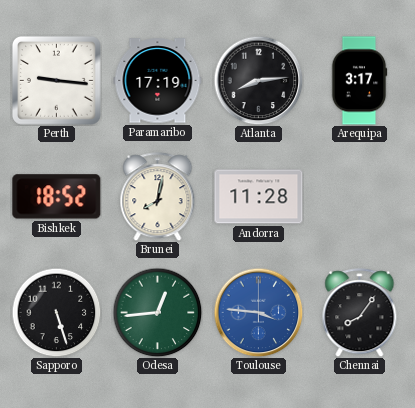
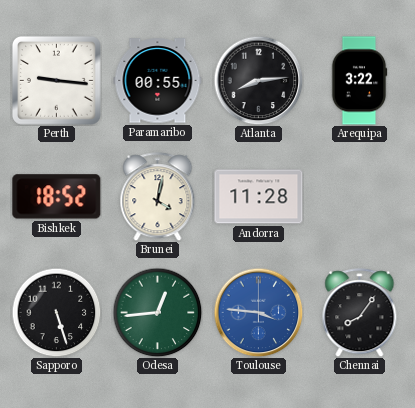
Paramaribo: 17:19 -> 00:55 (158, 81)
Arequipa: 3:17 -> 3:22 (359, 81)
Brunei: 8:02 -> 4:02 (158, 197)
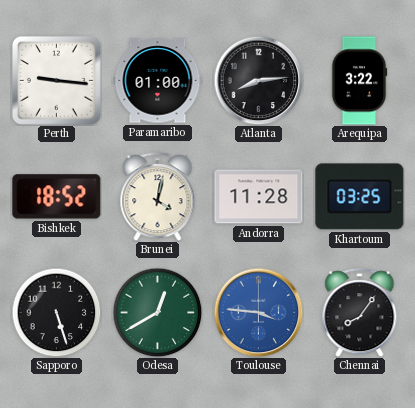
Paramaribo: 00:55 -> 01:00 (158, 81)
Khartoum: none -> 03:25 (360, 197)
Odesa: 12:44 -> 12:40 (157, 312)
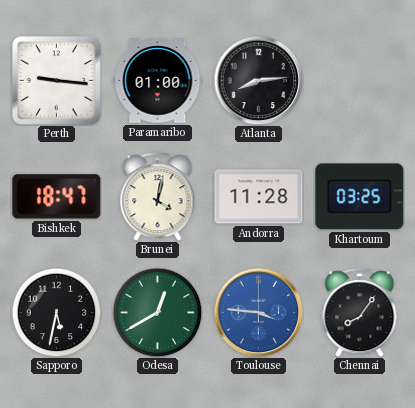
Arequipa: 3:22 -> none (359, 81)
Bishkek: 18:52 -> 18:47 (57, 197)
Sapporo: 5:27 -> 5:32 (56, 312)
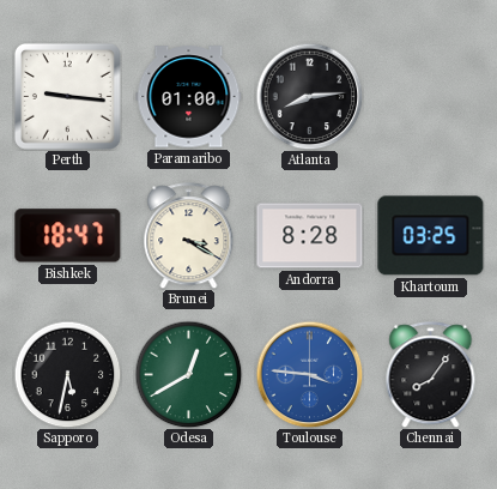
Brunei: 4:02 -> 3:20 (189, 236)
Andorra: 11:28 -> 8:28 (310, 236)
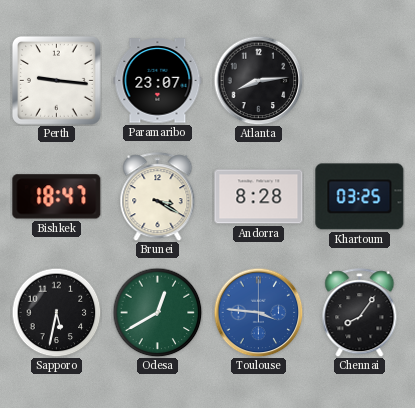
Paramaribo: 01:00 -> 23:07 (158, 81)
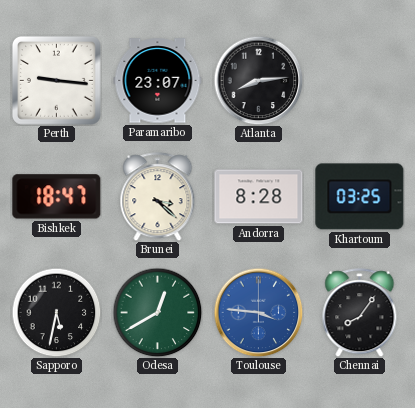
Brunei: 3:20 -> 3:22 (158, 197)
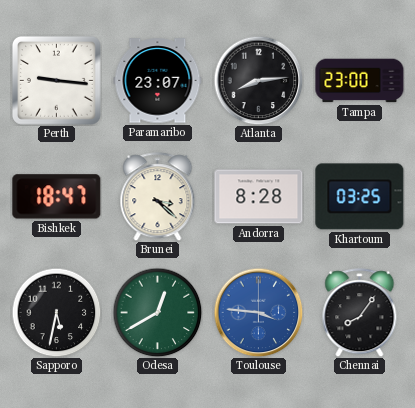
Tampa: none -> 23:00 (360, 81)
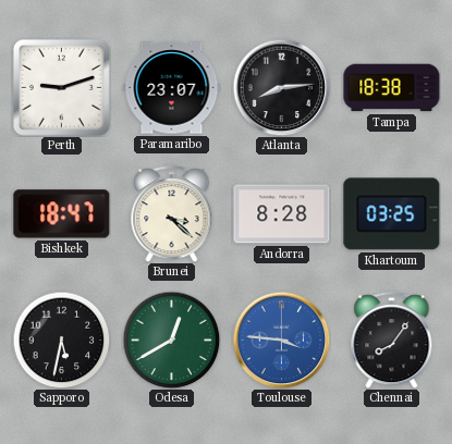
Perth: 9:16 -> 9:12 (61, 87)
Tampa: 23:00 -> 18:38 (392, 88)
